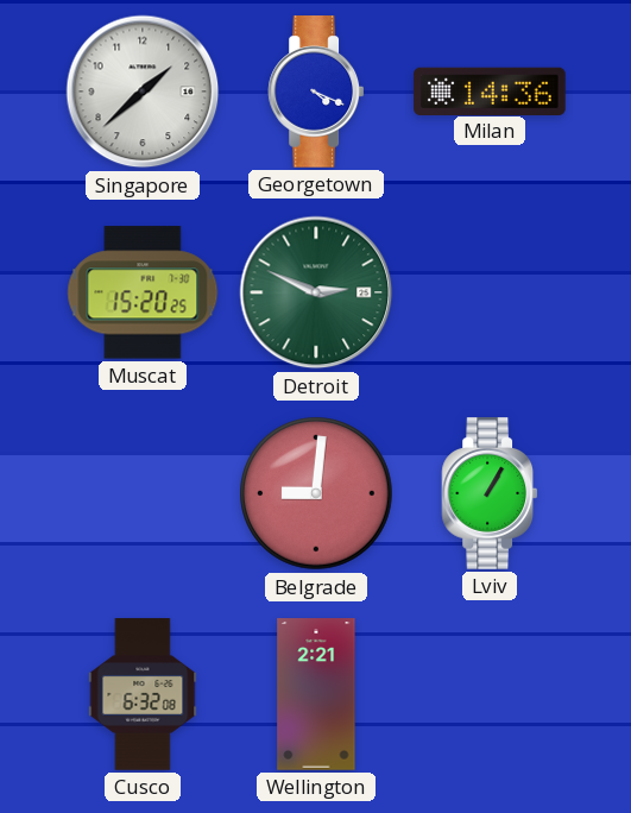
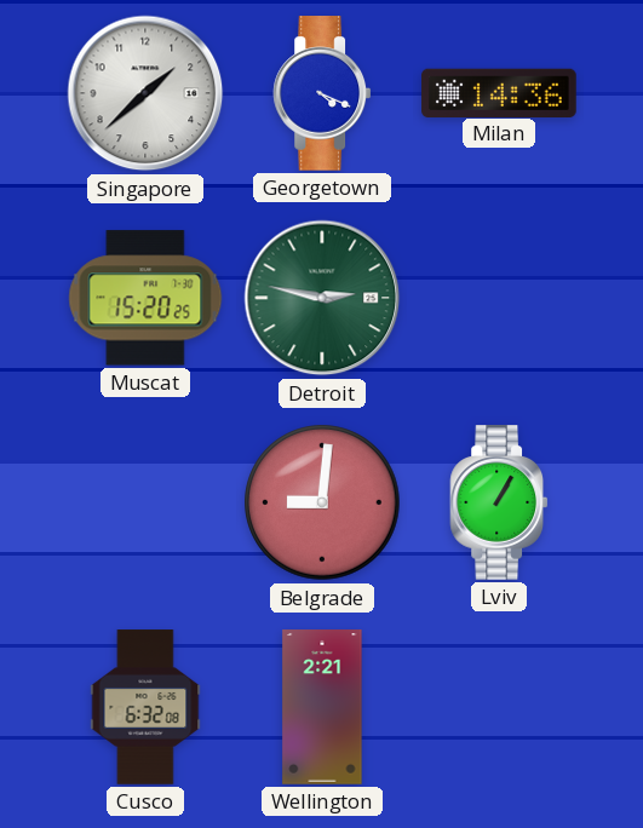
Detroit: 2:49 -> 2:47 (322, 298)
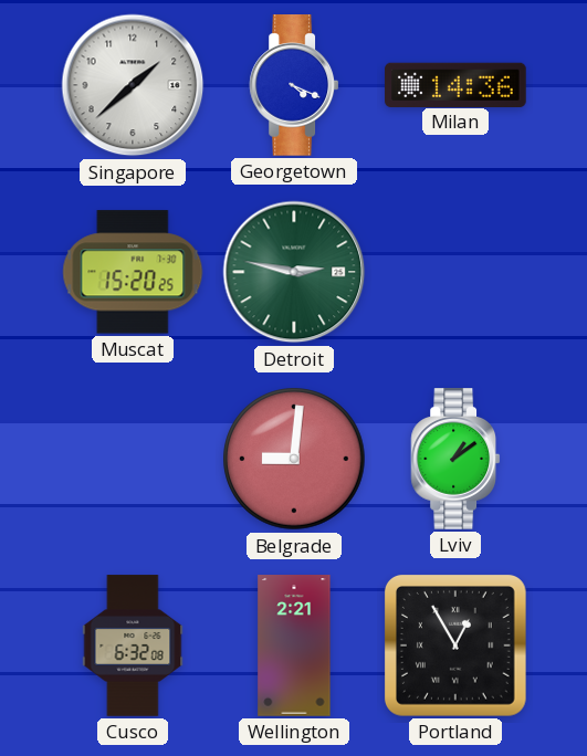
Lviv: 1:05 -> 1:09 (455, 459)
Portland: none -> 12:55 (455, 645)
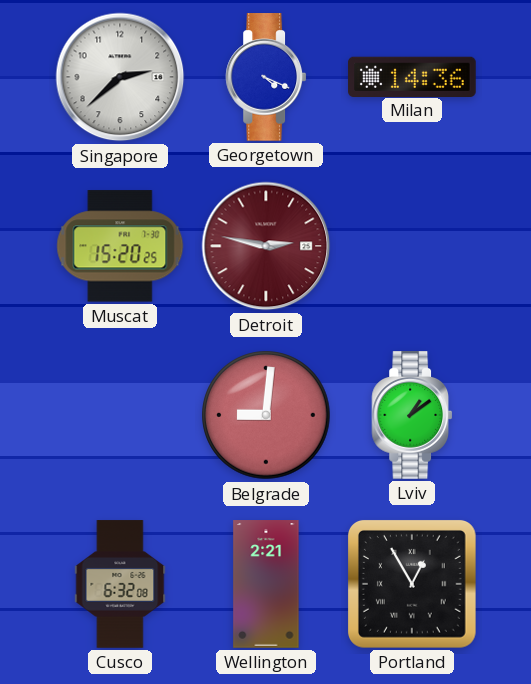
Singapore: 1:38 -> 2:38 (120, 77)
Detroit dial: green -> burgundy (266, 246)
